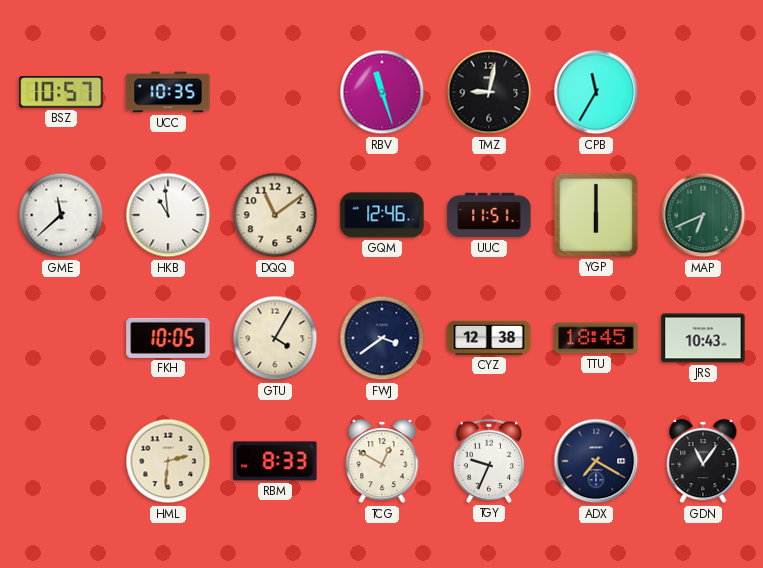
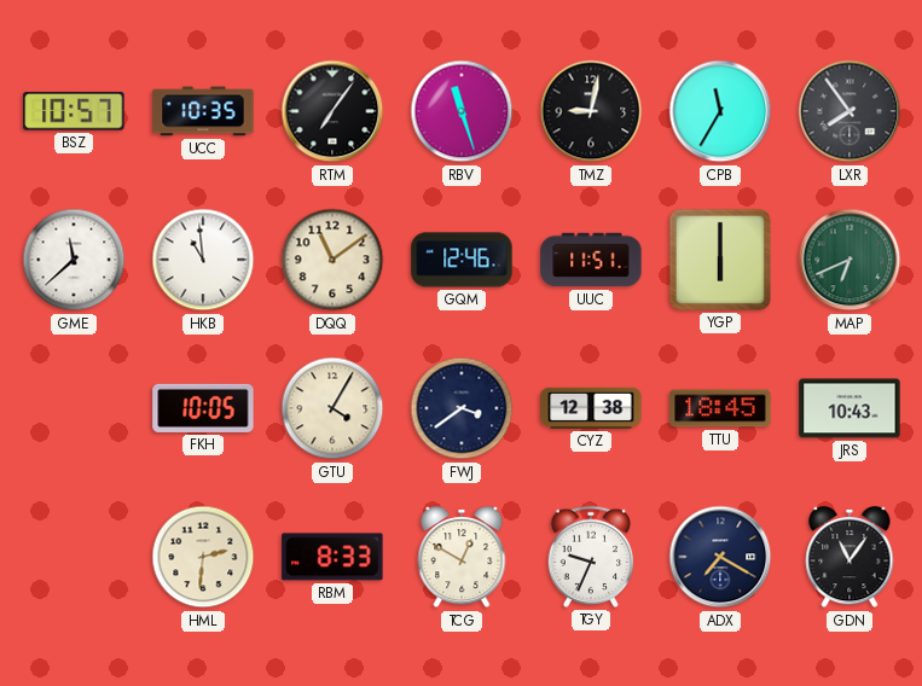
RTM: none -> 7:06 (332, 111)
LXR: none -> 7:54 (849, 111)
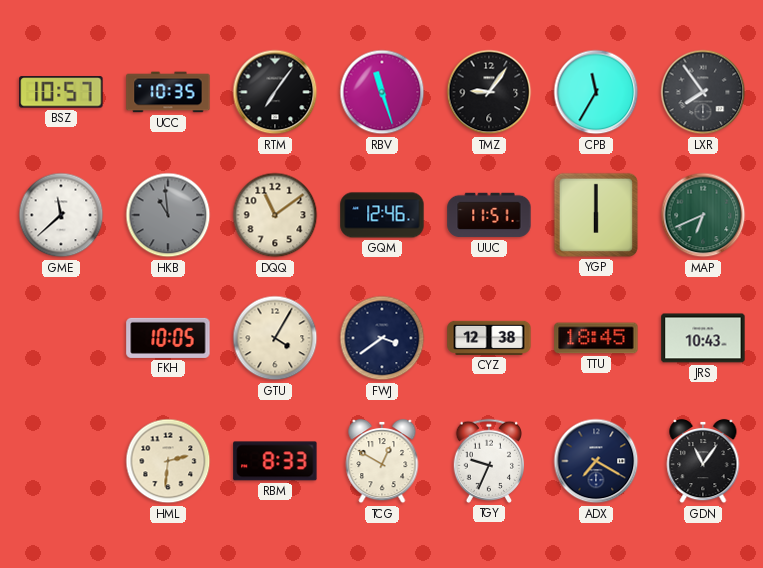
TMZ: 9:02 -> 9:06 (489, 92)
HKB dial: white -> grey (168, 215)
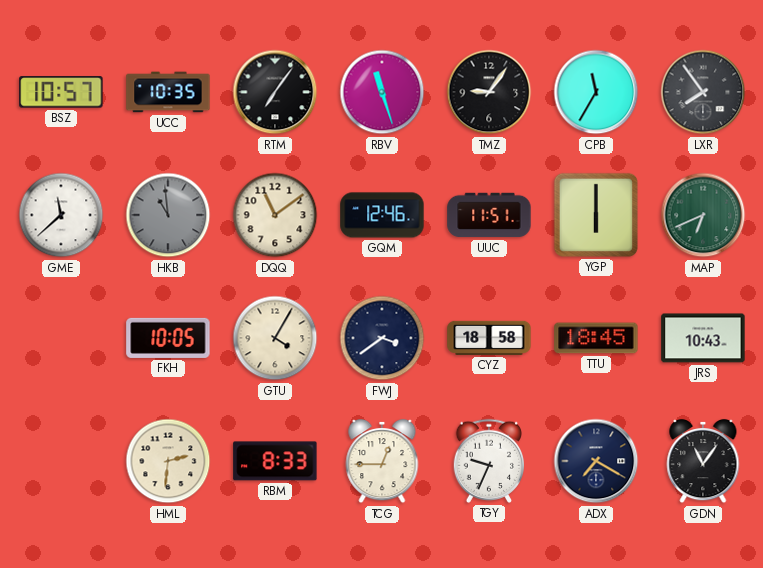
CYZ: 12:38 -> 18:58 (489, 338)
TCG: 12:50 -> 12:45 (382, 461)
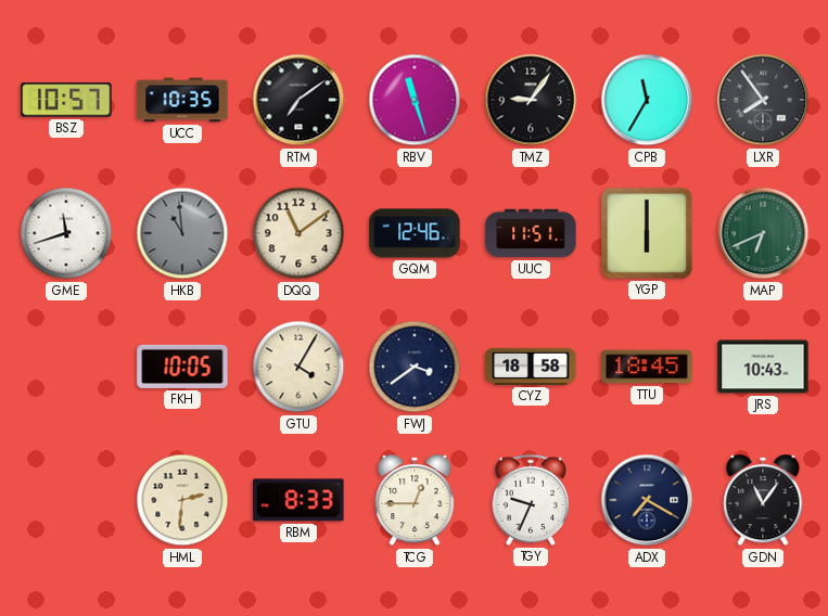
RTM: 7:06 -> 7:09 (298, 100)
GME: 11:38 -> 11:42 (66, 233)
